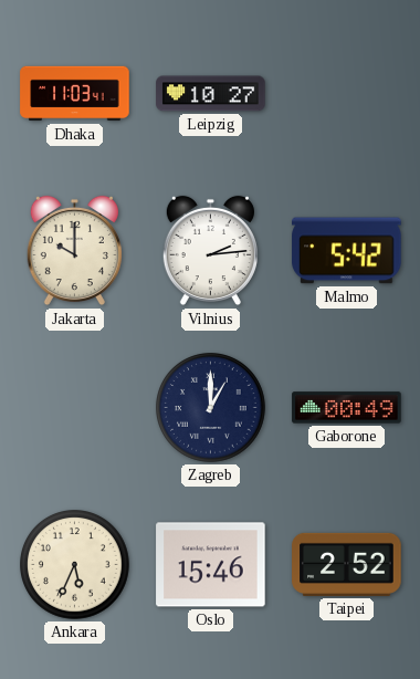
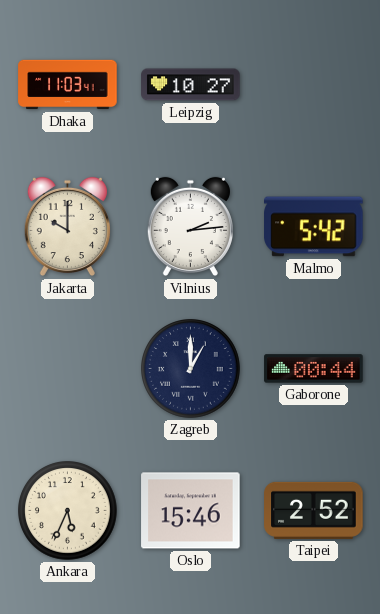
Gaborone: 00:49 -> 00:44 (314, 369)
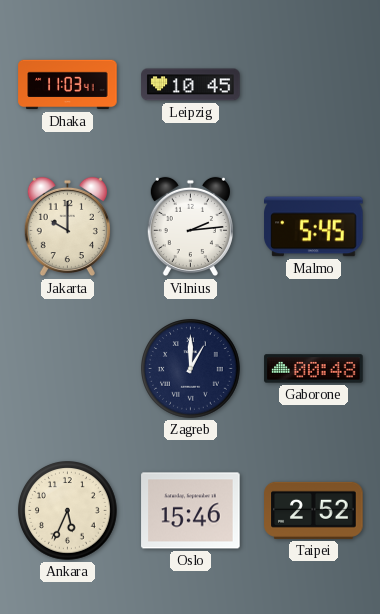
Leipzig: 10:27 -> 10:45 (191, 85)
Malmo: 5:42 -> 5:45 (314, 227)
Gaborone: 00:44 -> 00:48 (314, 369)
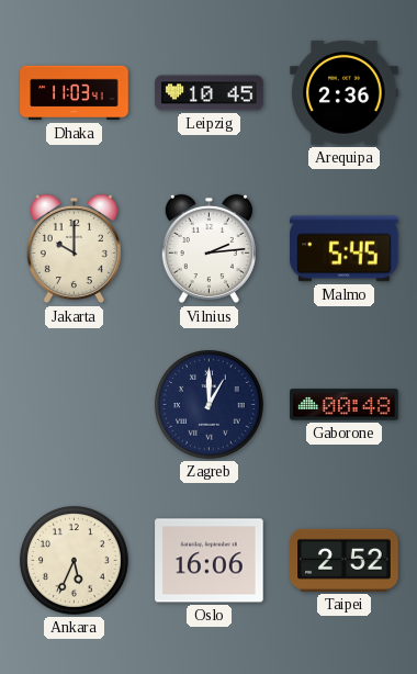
Arequipa: none -> 2:36 (345, 92)
Oslo: 15:46 -> 16:06 (210, 561)
